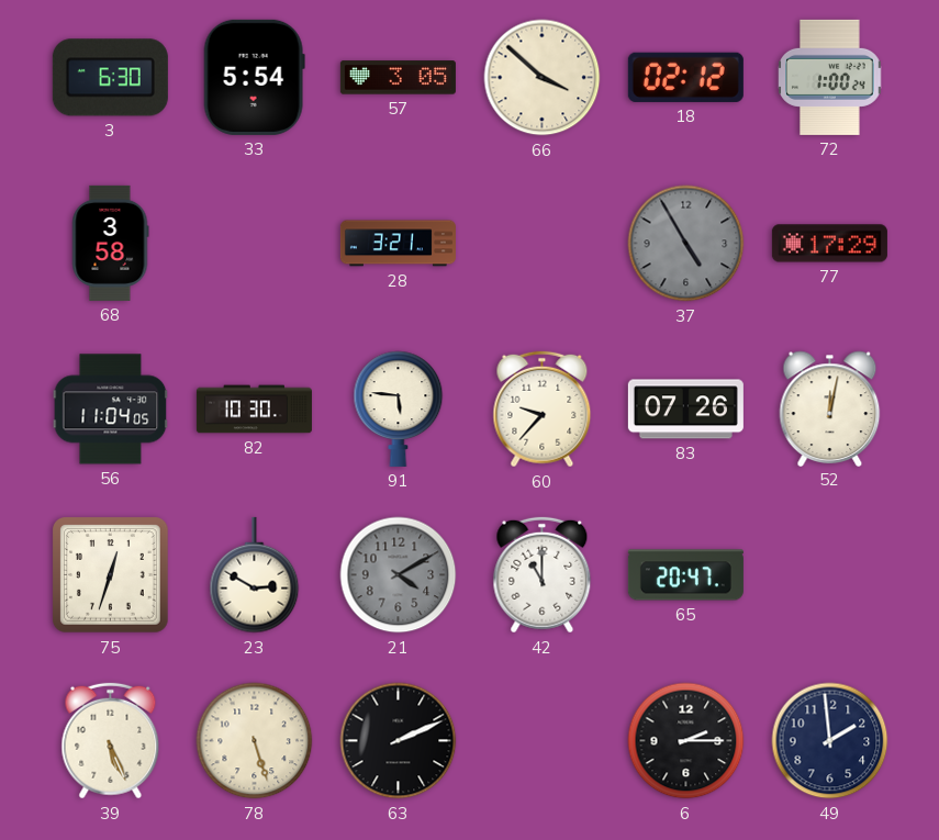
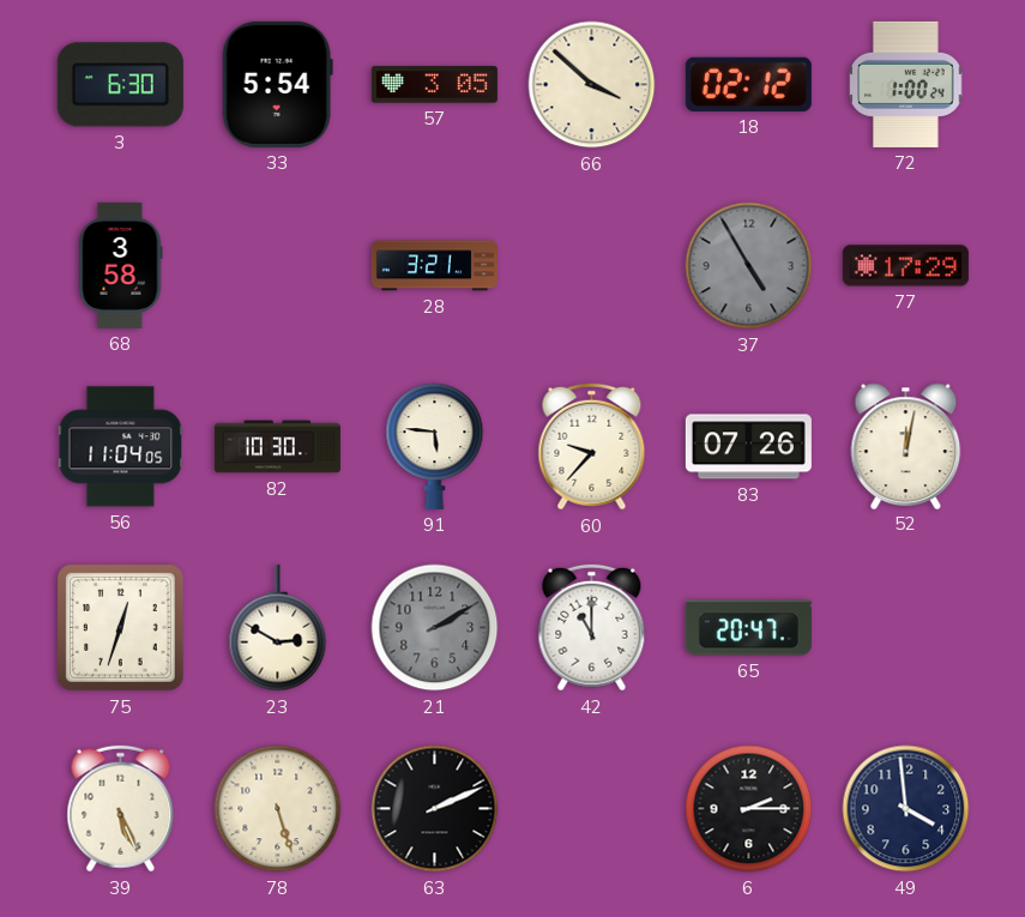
21: 4:10 -> 2:10 (435, 628)
49: 1:59 -> 3:59 (906, 809)
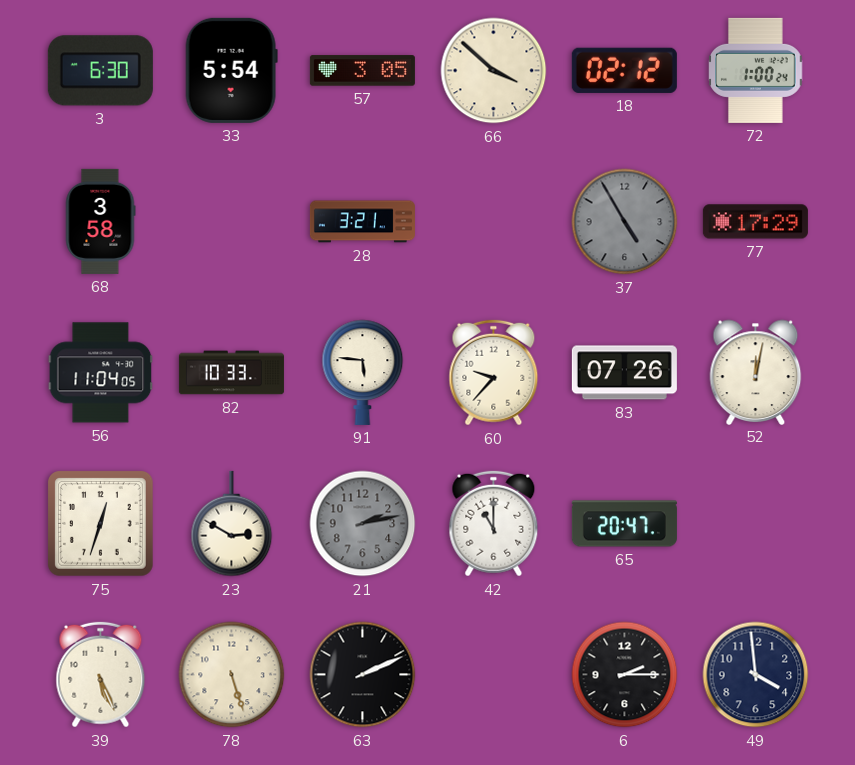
82: 10:30 -> 10:33 (231, 373)
21: 2:10 -> 2:13 (363, 524)
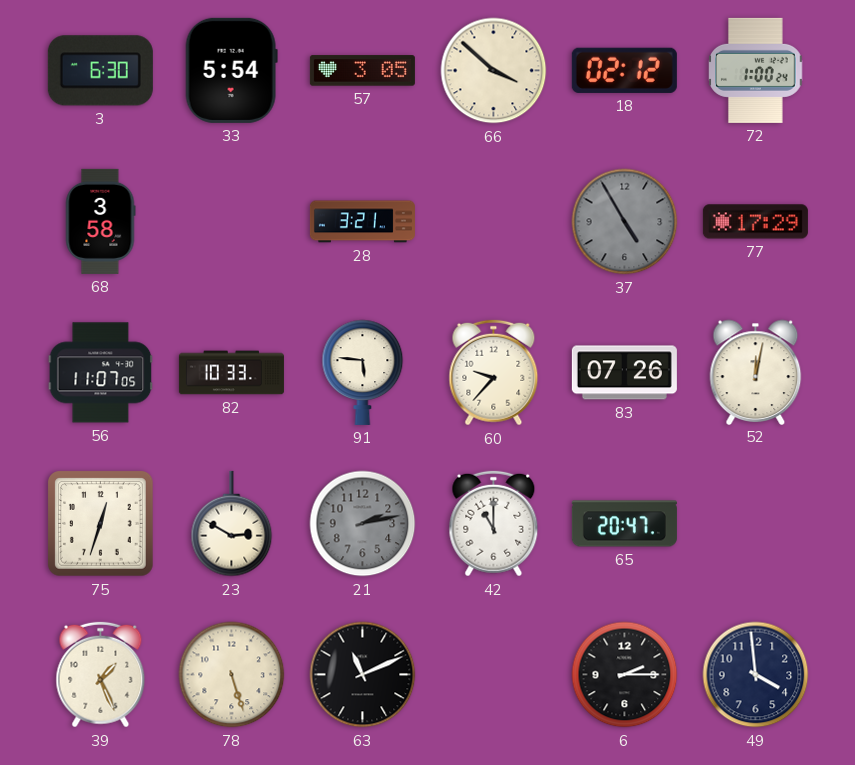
56: 11:04 -> 11:07 (101, 373)
39: 5:26 -> 1:26 (101, 675)
63: 2:11 -> 11:11 (363, 675)
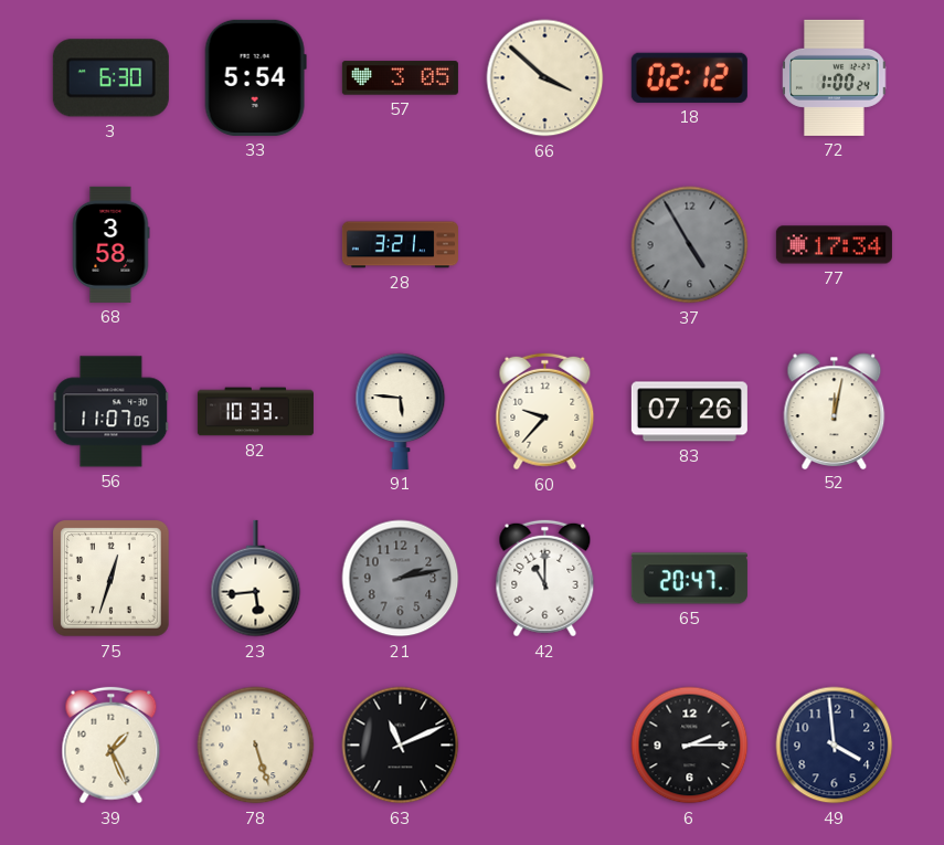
77: 17:29 -> 17:34 (834, 245)
23: 2:50 -> 5:44 (256, 579)
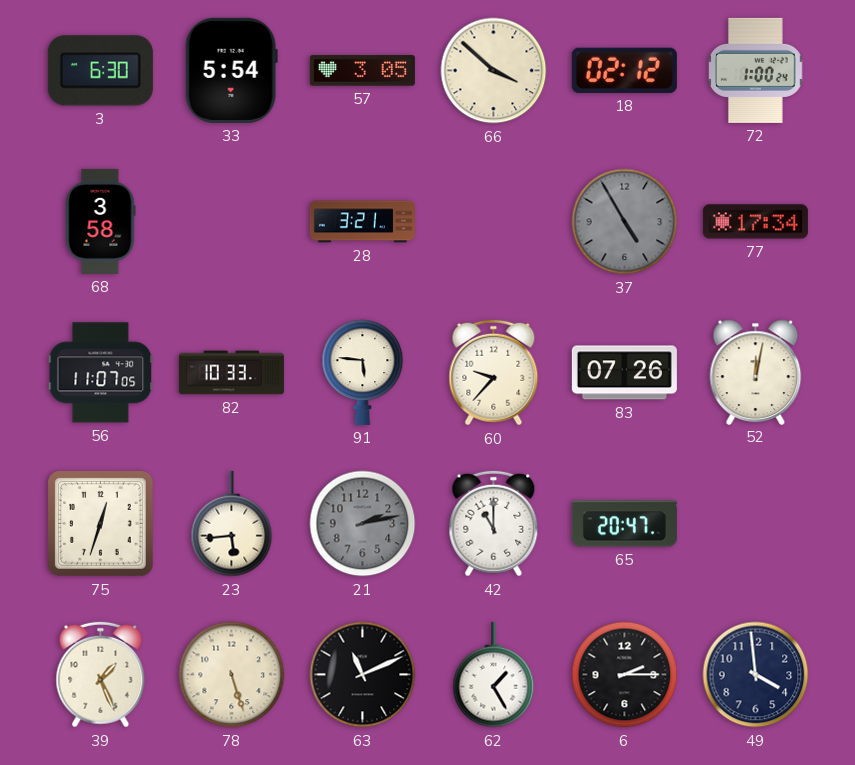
62: none -> 1:25 (494, 675)
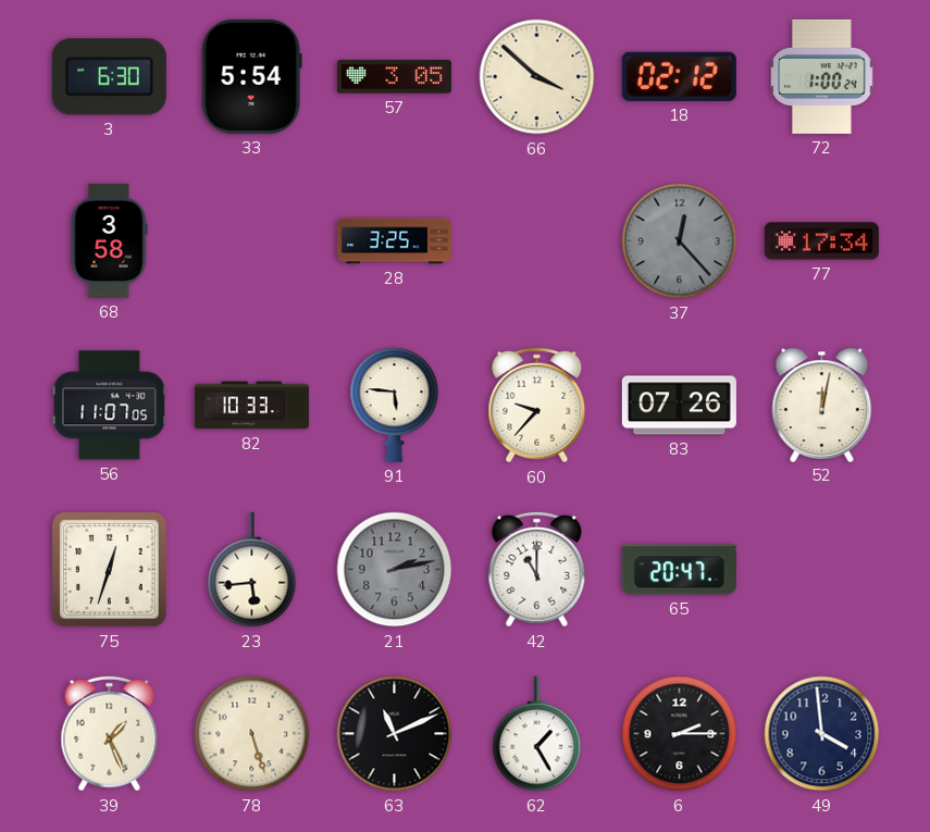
28: 3:21 -> 3:25 (394, 241)
37: 4:55 -> 12:23 (680, 241)
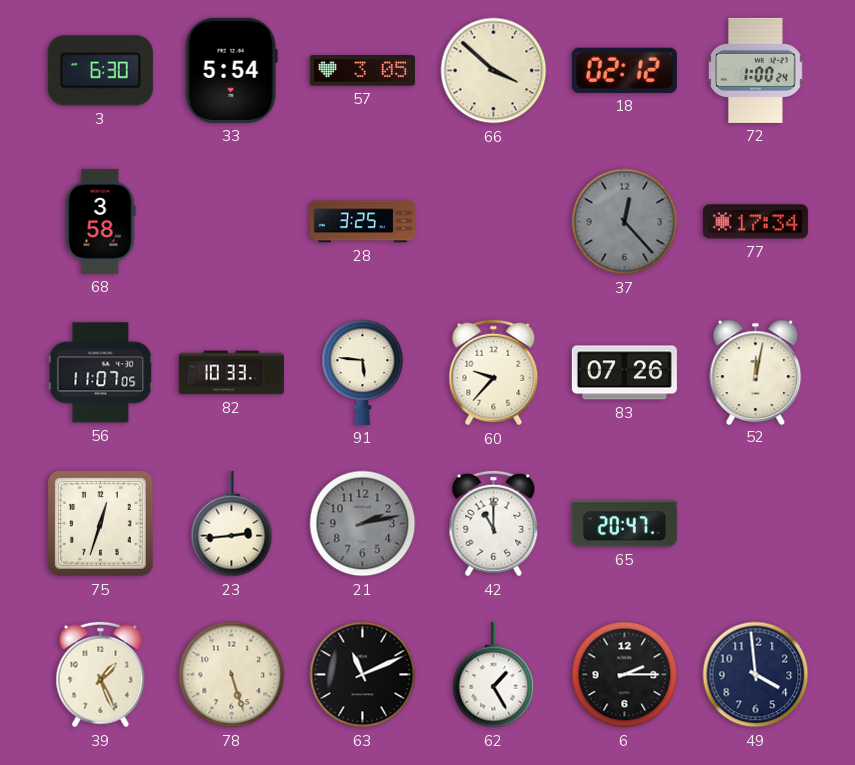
23: 5:44 -> 2:44 (232, 524)
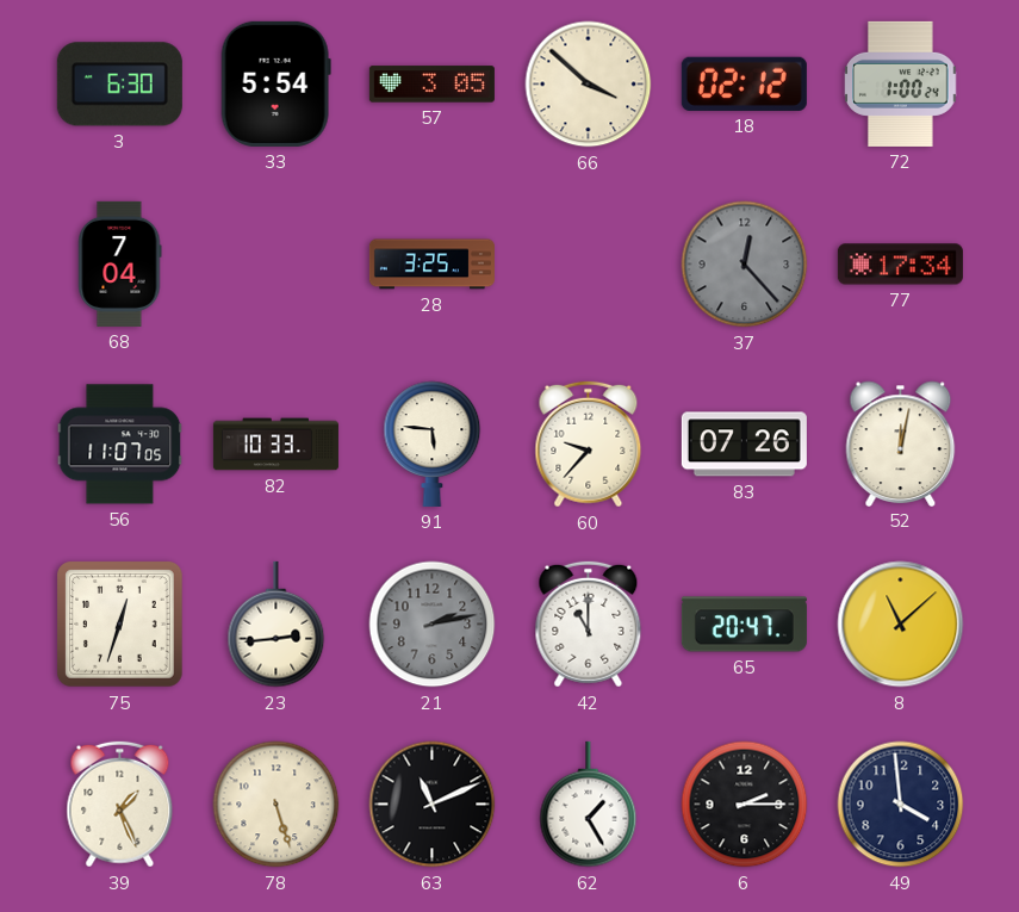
68: 3:58 -> 7:04 (119, 263)
8: none -> 11:08 (901, 625)
